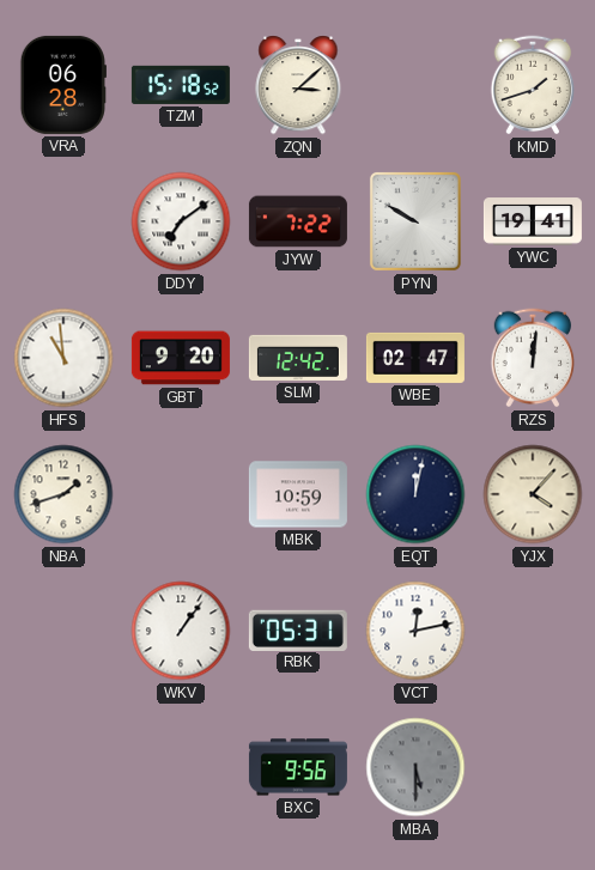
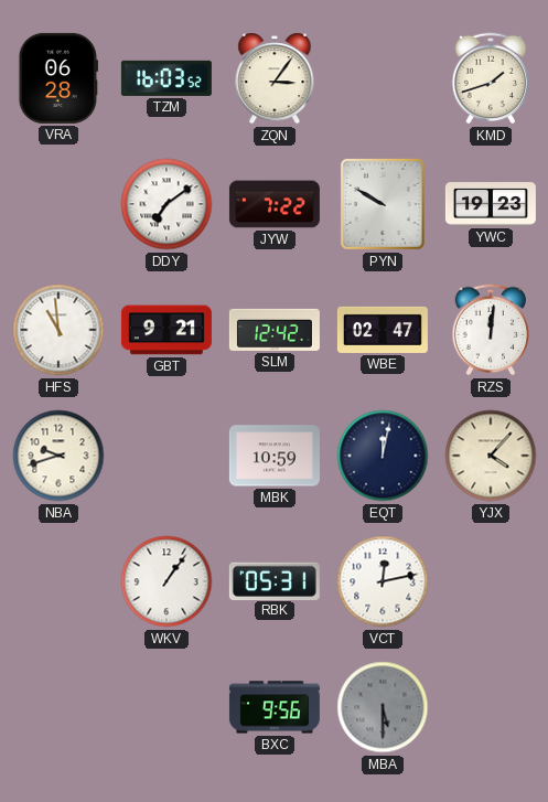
TZM: 15:18 -> 16:03 (166, 78)
ZQN: 3:08 -> 3:06 (275, 79)
YWC: 19:41 -> 19:23 (491, 204)
GBT: 9:20 -> 9:21 (166, 330)
NBA: 1:42 -> 9:42 (58, 456)
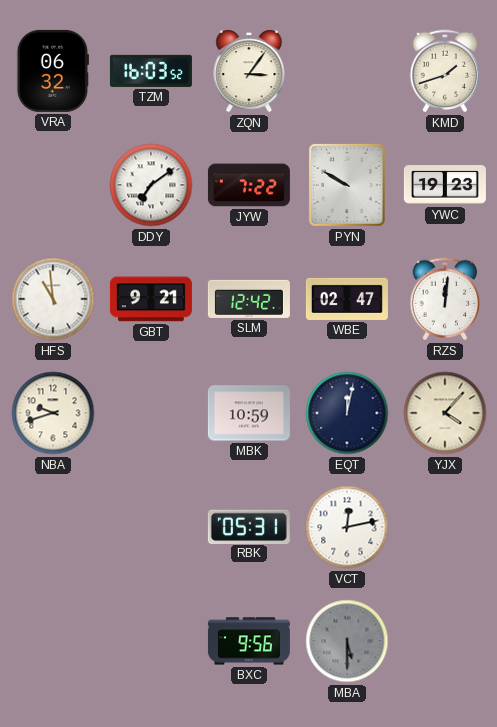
VRA: 06:28 -> 06:32 (53, 71)
WKV: 1:06 -> none (166, 581)
